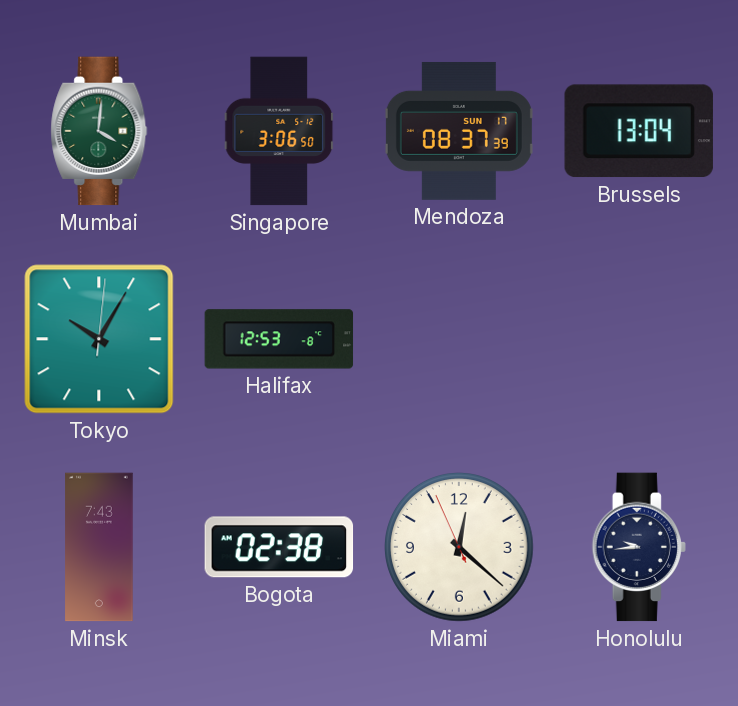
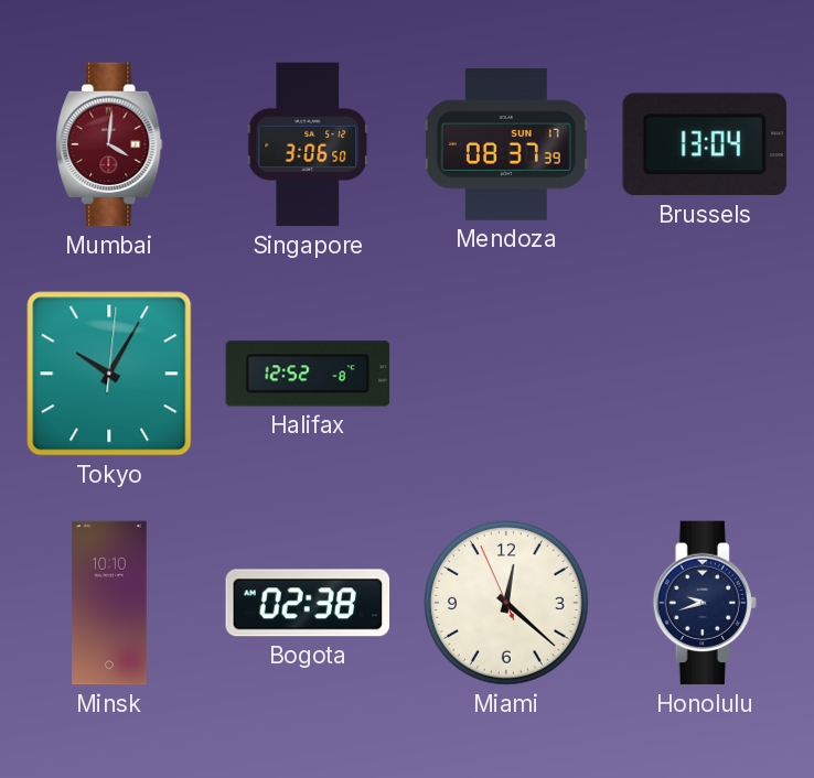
Mumbai dial: green -> burgundy (109, 144)
Halifax: 12:53 -> 12:52 (308, 374)
Minsk: 7:43 -> 10:10 (109, 603)
Honolulu: 9:44 -> 9:42 (705, 603)
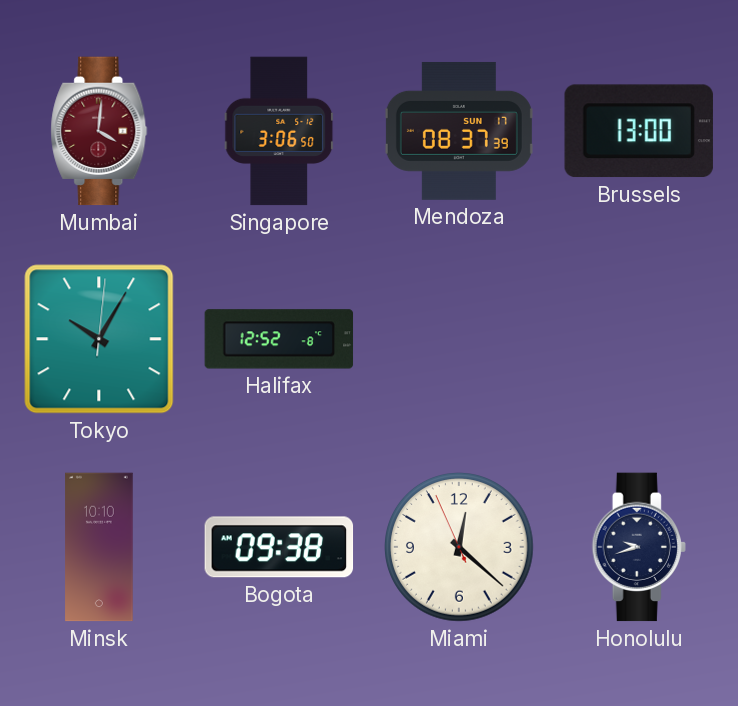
Brussels: 13:04 -> 13:00 (639, 131)
Bogota: 02:38 -> 09:38 (279, 547)
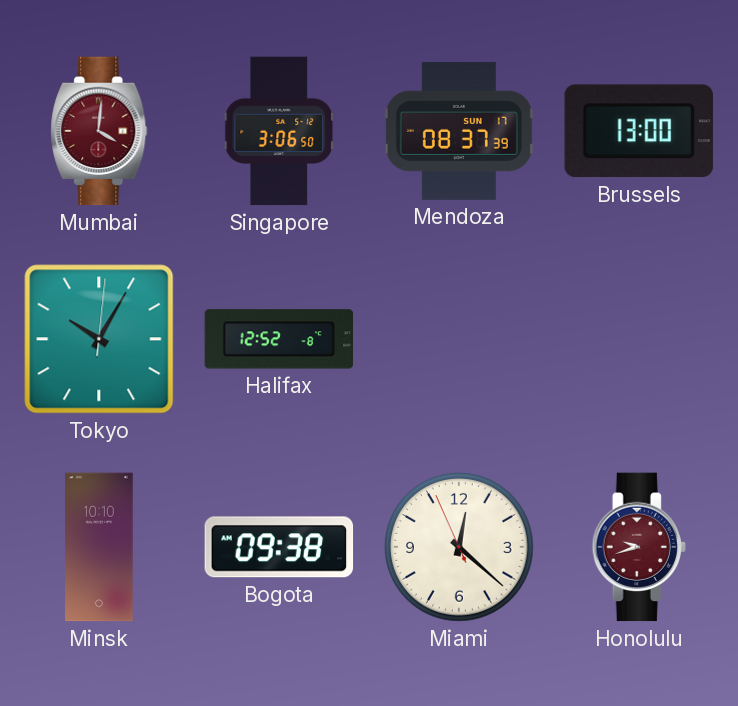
Honolulu dial: navy -> burgundy (639, 547)
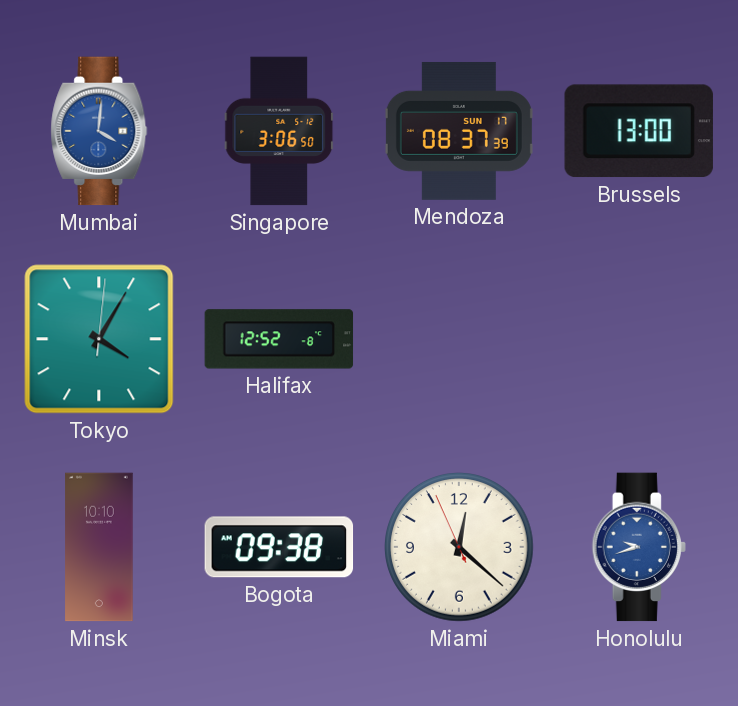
Mumbai dial: burgundy -> blue (99, 131)
Tokyo: 10:05 -> 4:05 (99, 339)
Honolulu dial: burgundy -> blue (639, 547)
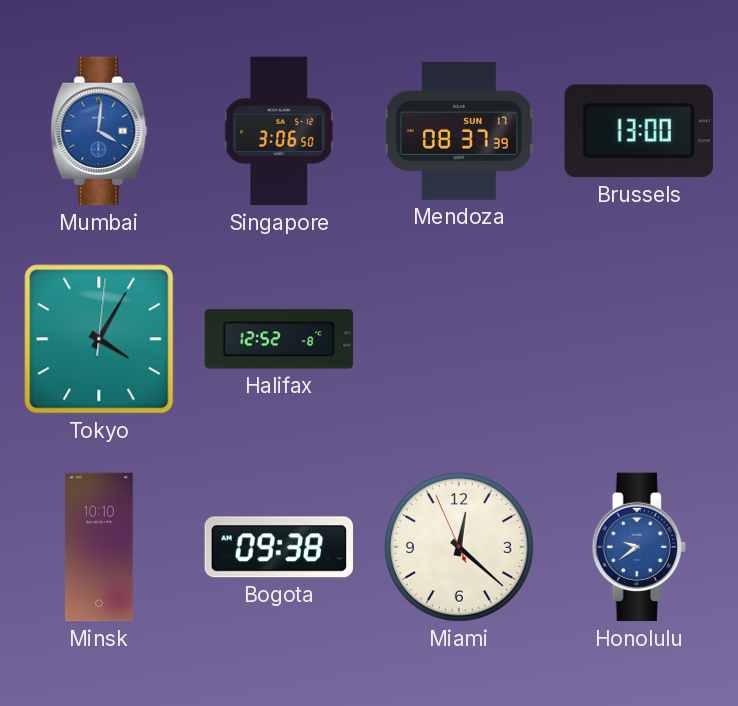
Honolulu: 9:42 -> 9:39 (639, 547)
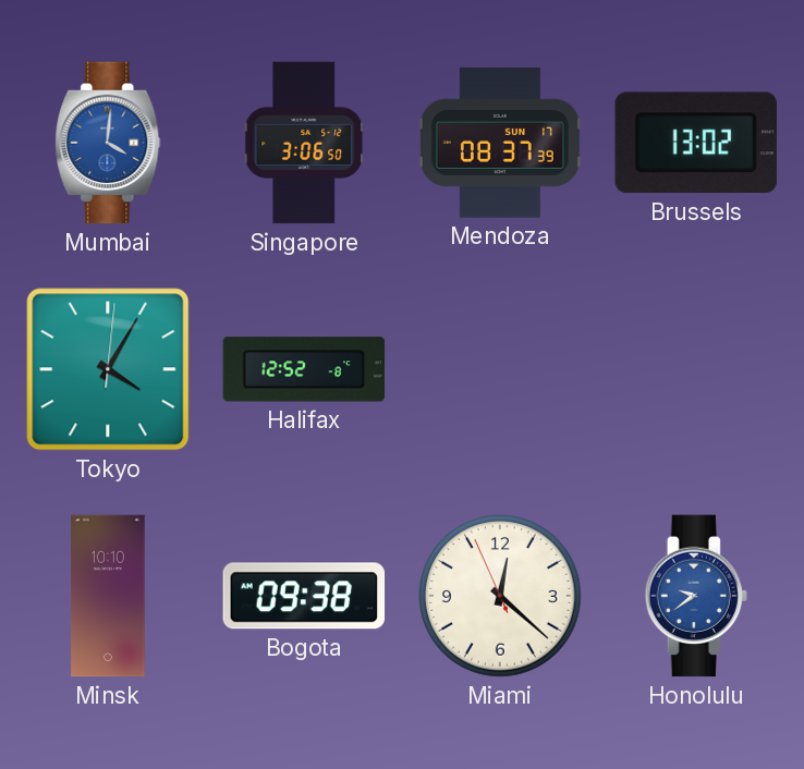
Brussels: 13:00 -> 13:02 (696, 143)
